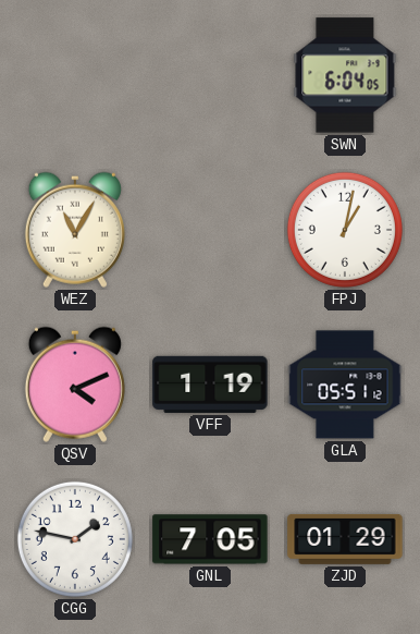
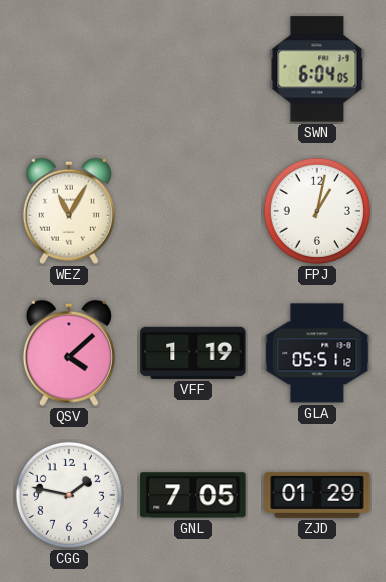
QSV: 4:11 -> 4:08 (69, 353)
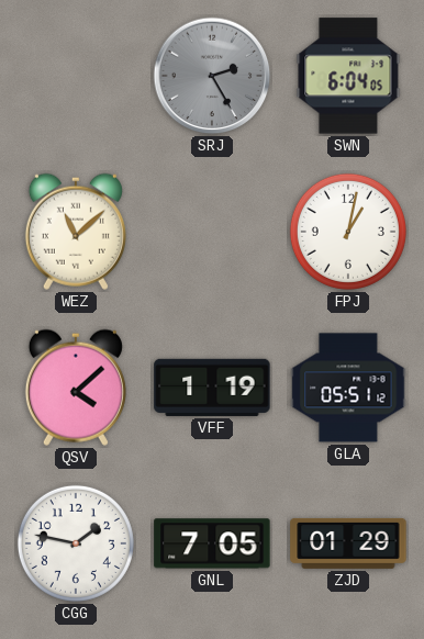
SRJ: none -> 2:25 (212, 76)
WEZ: 11:05 -> 11:08 (76, 232)
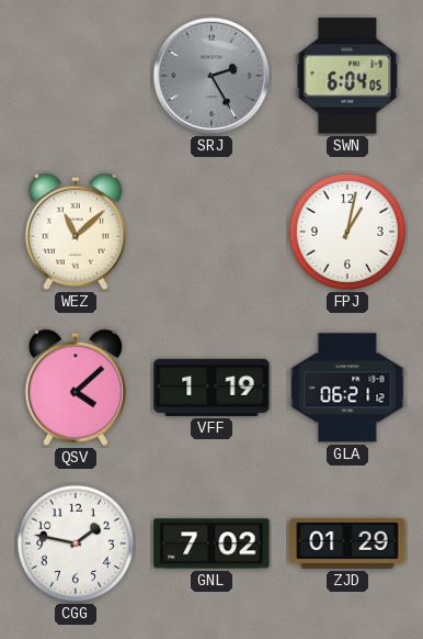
GLA: 05:51 -> 06:21 (347, 388)
GNL: 7:05 -> 7:02 (211, 543)
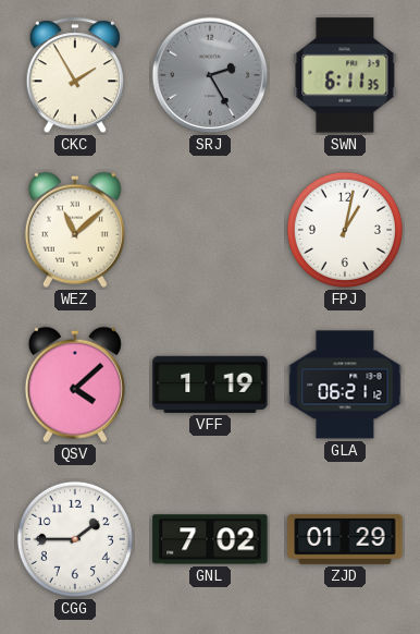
CKC: none -> 1:55 (74, 76)
SWN: 6:04 -> 6:11 (345, 75)
CGG: 1:47 -> 1:45 (75, 539)
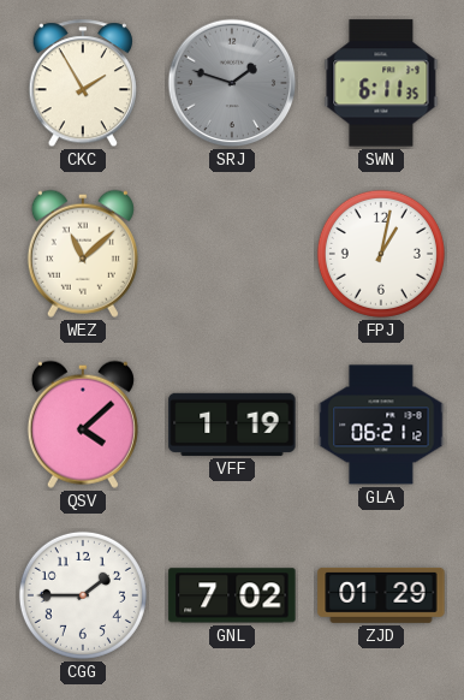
SRJ: 2:25 -> 1:48 (232, 83)
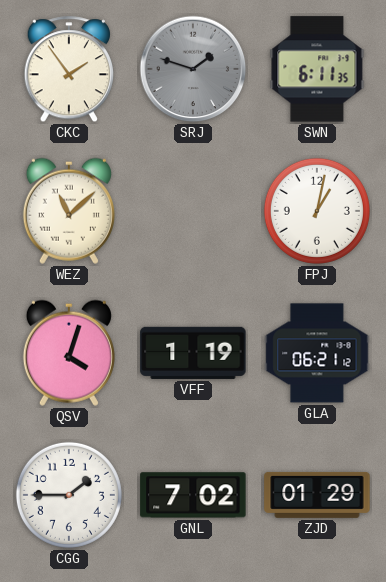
CKC: 1:55 -> 1:54 (68, 70)
QSV: 4:08 -> 4:03 (69, 353)
